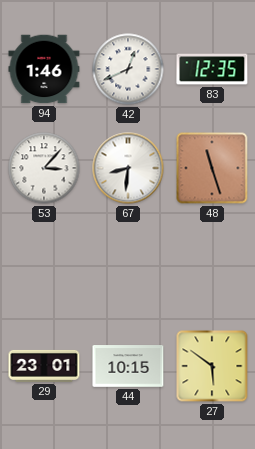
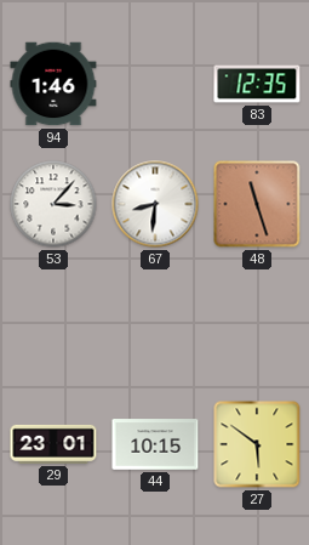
42: 12:41 -> none (128, 69)
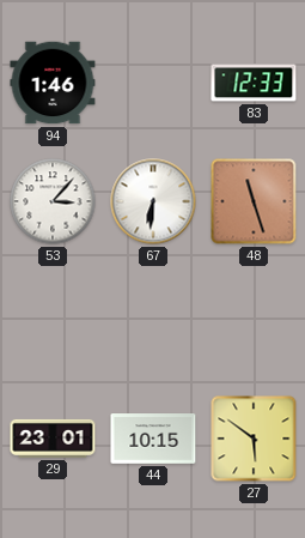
83: 12:35 -> 12:33 (254, 83)
67: 8:31 -> 6:31 (153, 201)
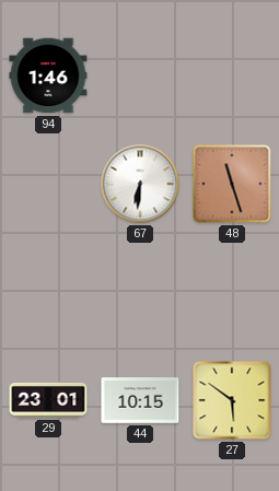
83: 12:33 -> none (254, 83)
53: 3:07 -> none (53, 201)
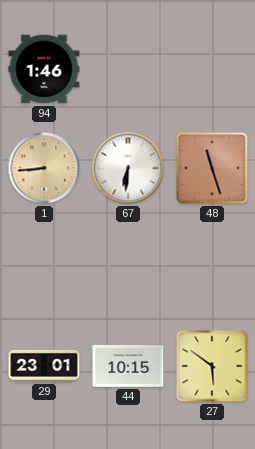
1: none -> 8:44 (44, 168)
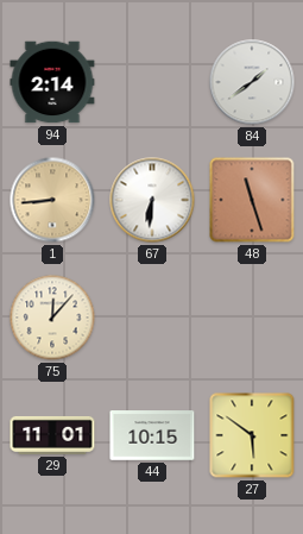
94: 1:46 -> 2:14 (52, 82)
84: none -> 1:39 (252, 82)
75: none -> 12:07 (52, 318)
29: 23:01 -> 11:01 (52, 435)
